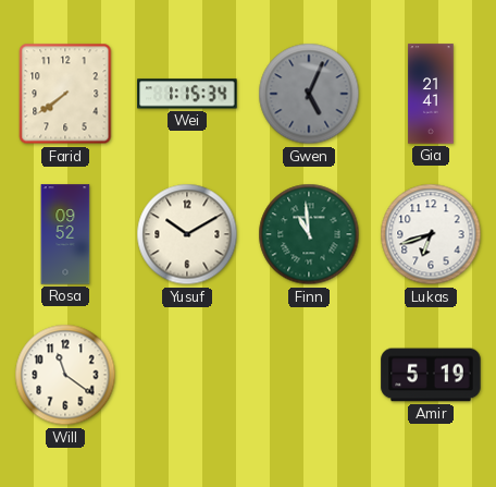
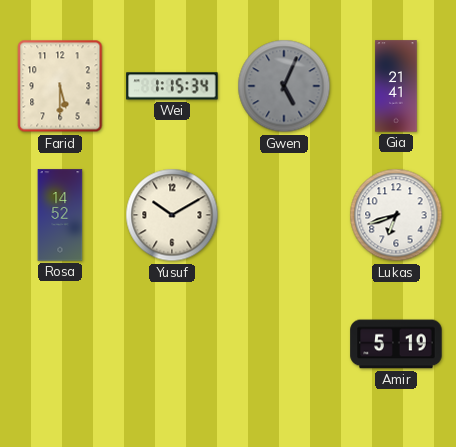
Farid: 7:39 -> 5:30 (60, 86)
Rosa: 09:52 -> 14:52 (60, 215)
Finn: 10:59 -> none (309, 234)
Will: 11:21 -> none (65, 375)
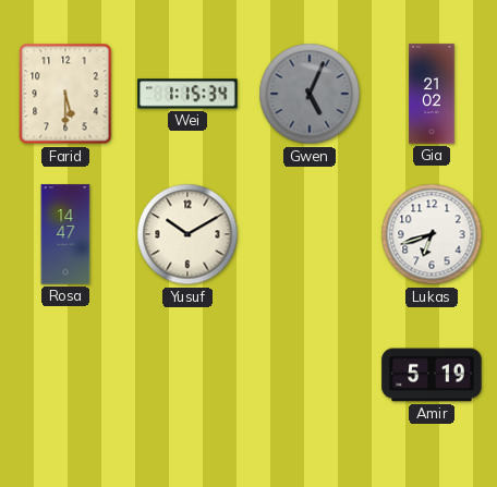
Gia: 21:41 -> 21:02 (432, 94)
Rosa: 14:52 -> 14:47 (65, 234)
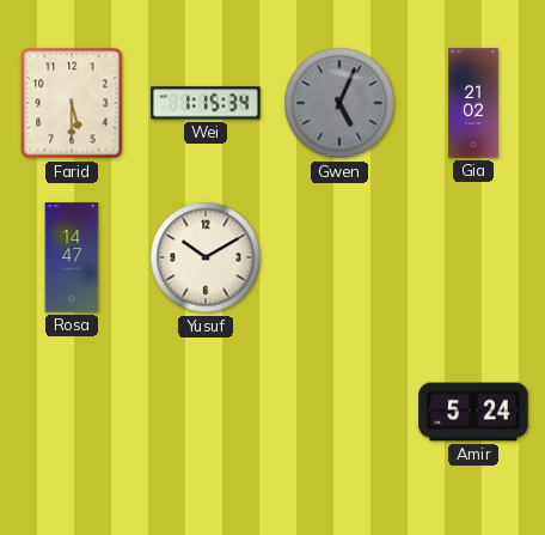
Lukas: 6:42 -> none (432, 234)
Amir: 5:19 -> 5:24 (473, 412)
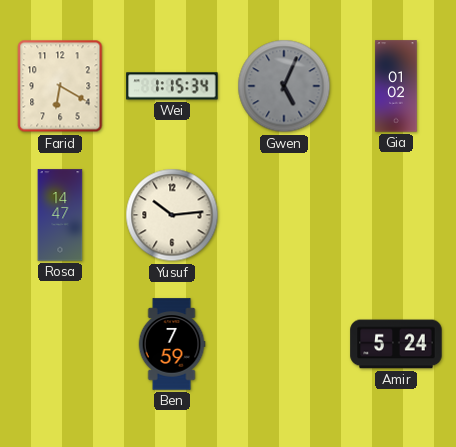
Farid: 5:30 -> 6:20 (60, 86)
Gia: 21:02 -> 01:02 (396, 86)
Yusuf: 10:10 -> 10:14 (172, 215)
Ben: none -> 7:59 (172, 344)
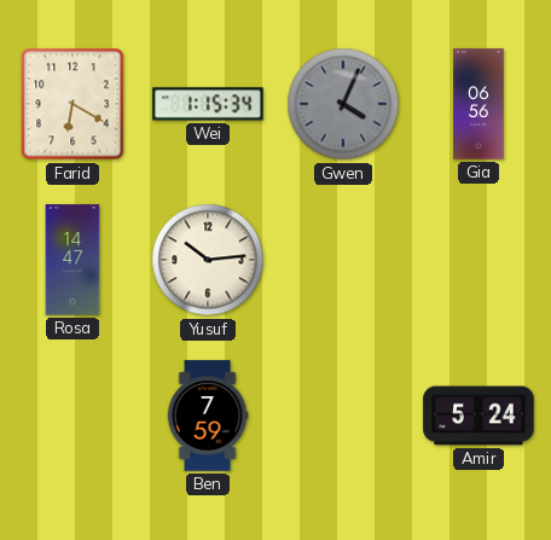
Gwen: 5:04 -> 4:04 (343, 104)
Gia: 01:02 -> 06:56 (478, 104)
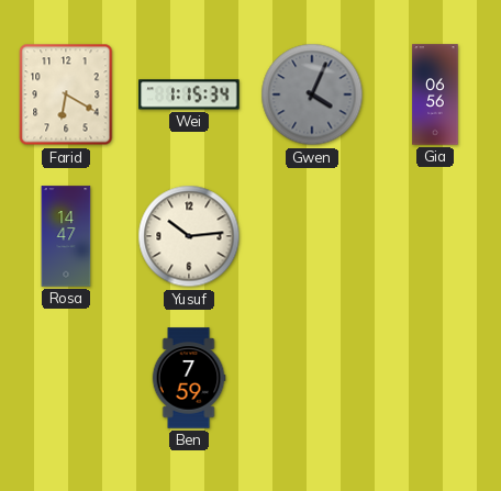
Amir: 5:24 -> none (478, 416)
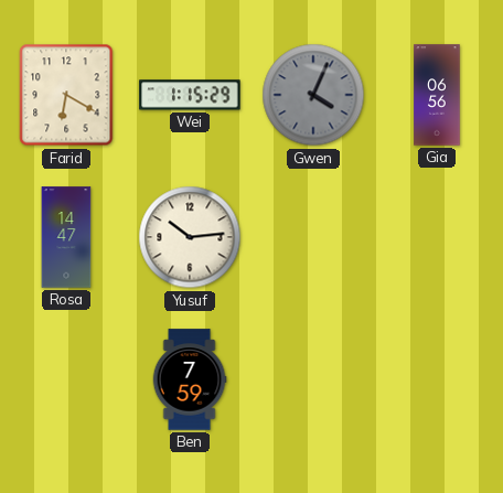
Wei: 1:15:34 -> 1:15:29 (190, 95)
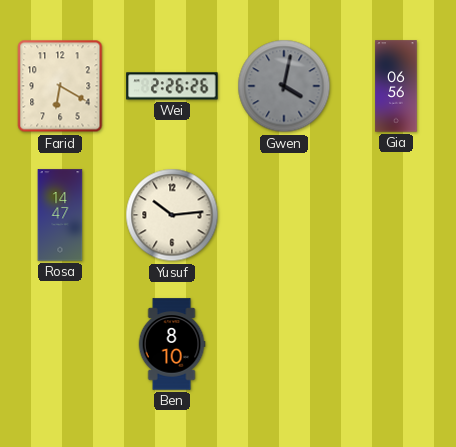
Wei: 1:15 -> 2:26 (172, 86)
Gwen: 4:04 -> 4:02 (284, 86)
Ben: 7:59 -> 8:10 (172, 344)
